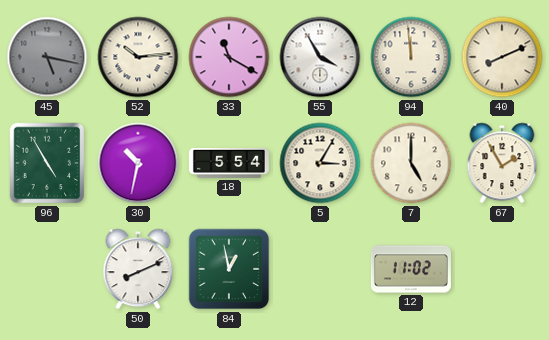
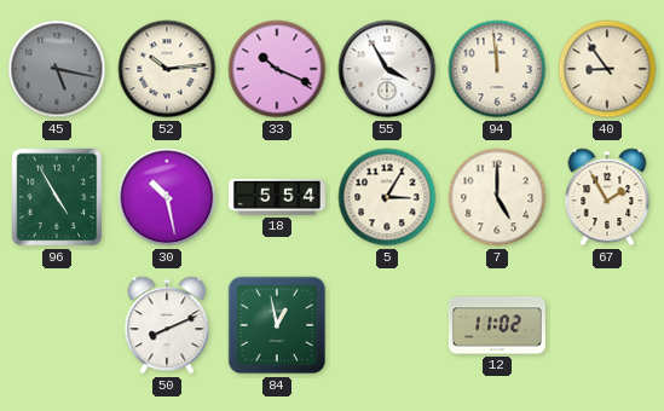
33: 11:20 -> 10:19 (277, 69)
40: 8:11 -> 8:54 (607, 69)
30: 10:32 -> 10:28 (167, 197)
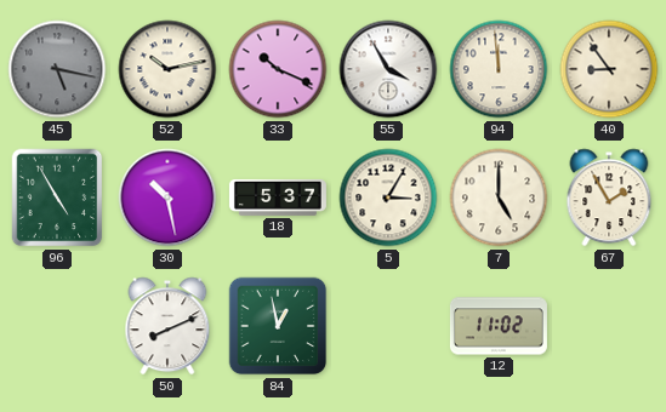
52: 10:14 -> 10:13 (167, 69)
18: 5:54 -> 5:37 (278, 198)
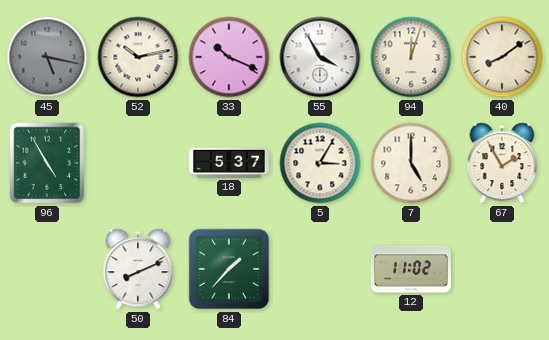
94: 11:59 -> 12:03 (411, 57)
40: 8:54 -> 8:09 (502, 57)
30: 10:28 -> none (167, 198)
84: 12:58 -> 1:37 (229, 269)
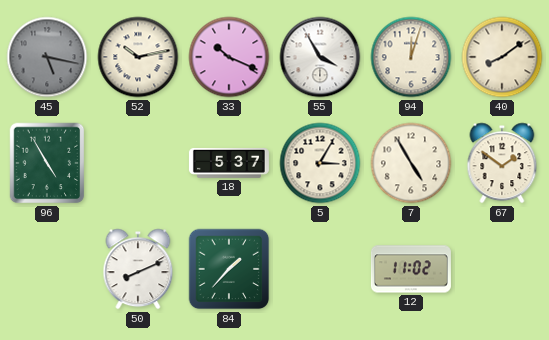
7: 5:00 -> 4:55 (411, 163)
67: 1:55 -> 1:51 (502, 163)
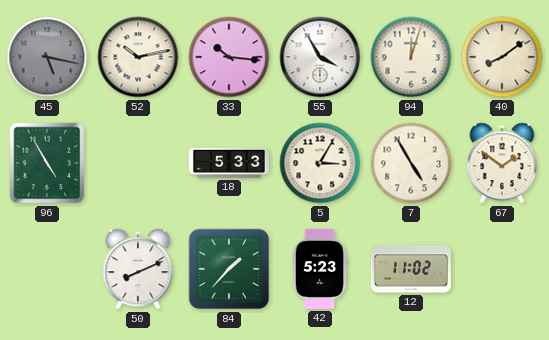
33: 10:19 -> 10:16 (229, 57)
18: 5:37 -> 5:33 (229, 163)
42: none -> 5:23 (320, 269)
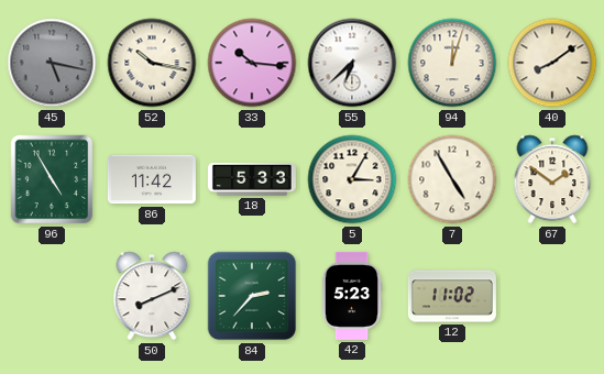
52: 10:13 -> 10:17 (152, 63)
55: 3:55 -> 6:38 (352, 63)
86: none -> 11:42 (152, 179)
84: 1:37 -> 2:37 (252, 296)
